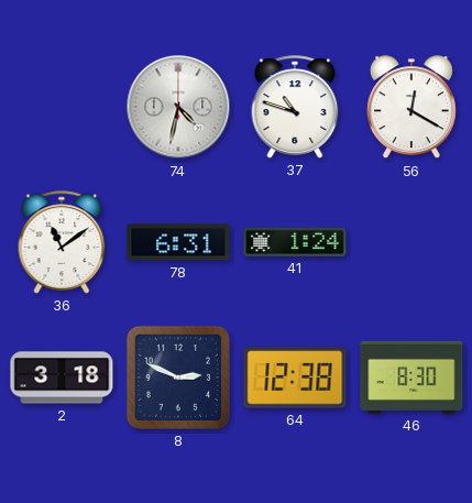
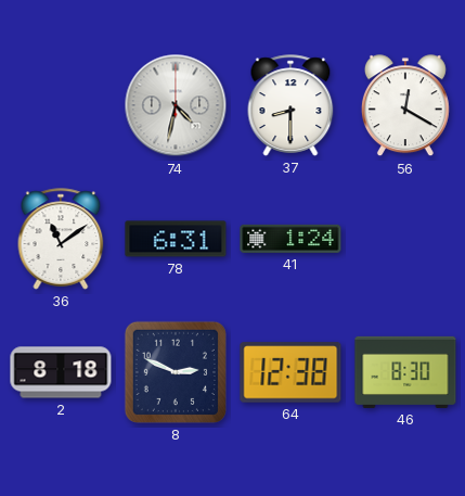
37: 10:48 -> 8:30 (290, 105)
2: 3:18 -> 8:18 (61, 372)
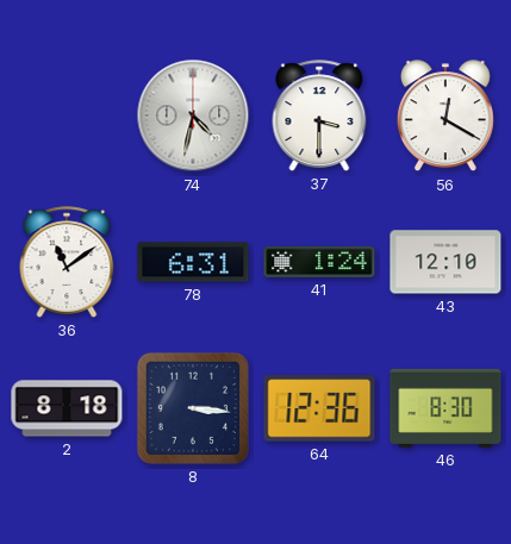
37: 8:30 -> 3:30 (319, 115)
43: none -> 12:10 (445, 262)
8: 2:49 -> 3:16 (193, 408)
64: 12:38 -> 12:36 (319, 408)
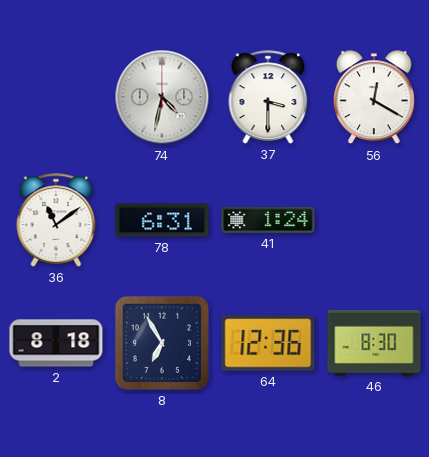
43: 12:10 -> none (445, 262)
8: 3:16 -> 6:55 (162, 343)
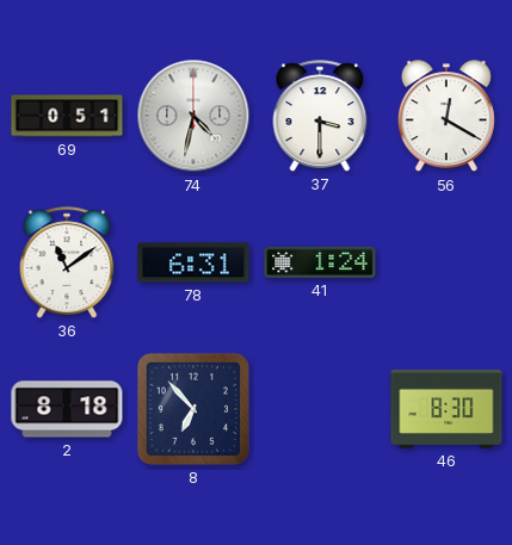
69: none -> 0:51 (67, 116)
8: 6:55 -> 6:53 (193, 409)
64: 12:36 -> none (268, 343)
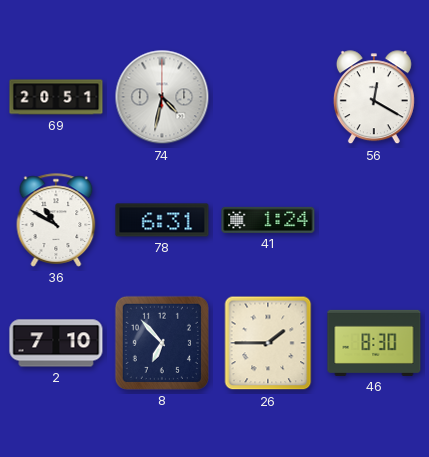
69: 0:51 -> 20:51 (56, 97)
37: 3:30 -> none (320, 116)
36: 11:09 -> 10:50 (56, 220)
2: 8:18 -> 7:10 (56, 343)
26: none -> 1:45 (268, 343)
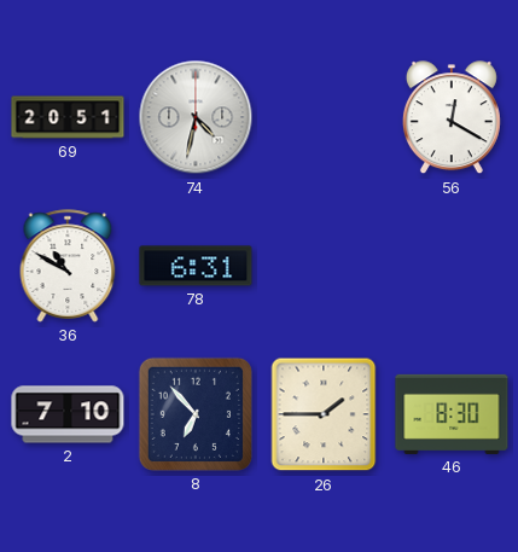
41: 1:24 -> none (268, 220)
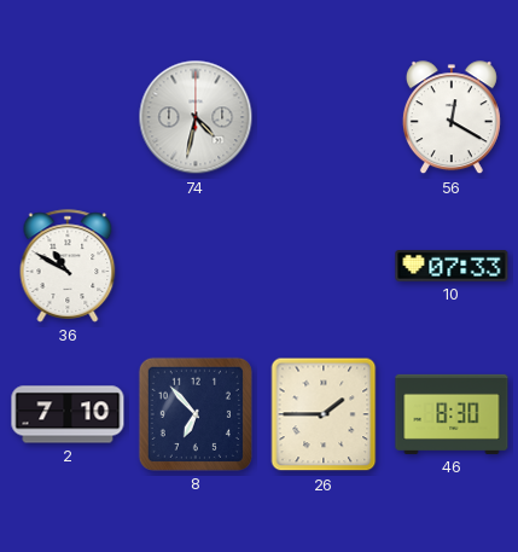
69: 20:51 -> none (68, 117)
78: 6:31 -> none (196, 266)
10: none -> 07:33 (452, 267)
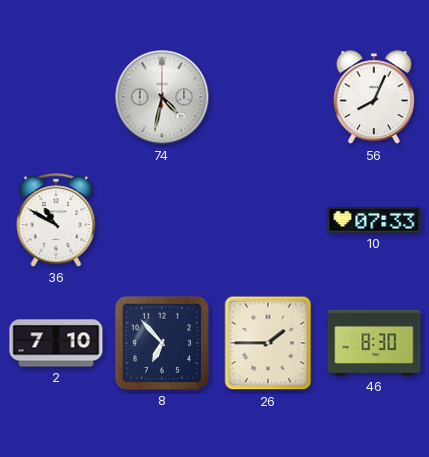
56: 12:20 -> 8:04 (374, 98)
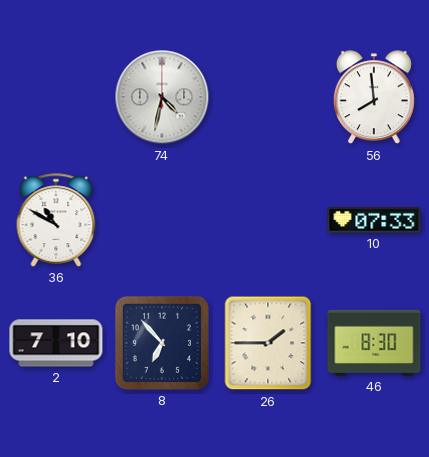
56: 8:04 -> 7:59 (374, 98)
